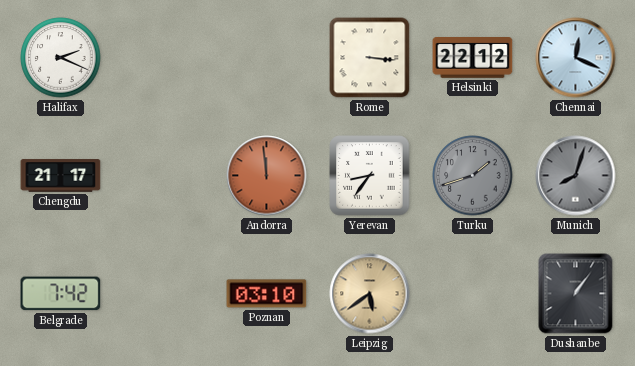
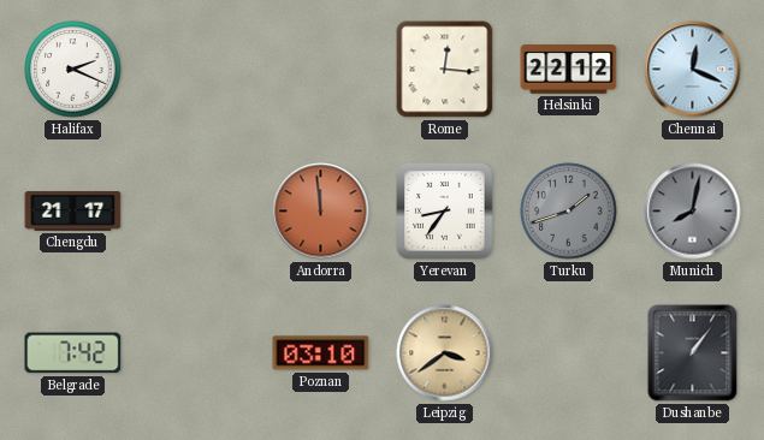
Rome: 3:16 -> 12:16 (445, 70)
Munich: 8:03 -> 8:02 (693, 212)
Leipzig: 5:39 -> 3:39 (445, 353)
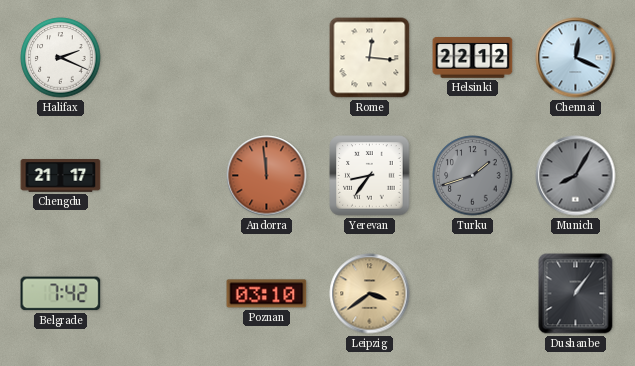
Munich: 8:02 -> 8:05 (576, 176)
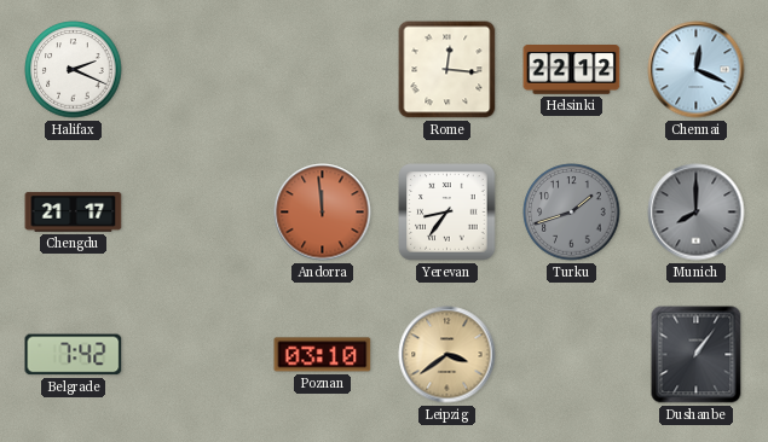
Munich: 8:05 -> 8:00 (697, 213)
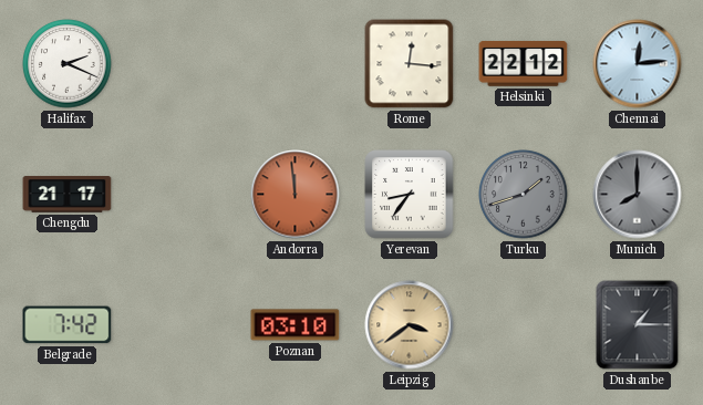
Chennai: 12:19 -> 12:14 (638, 64)
Dushanbe: 1:06 -> 1:15 (638, 325)
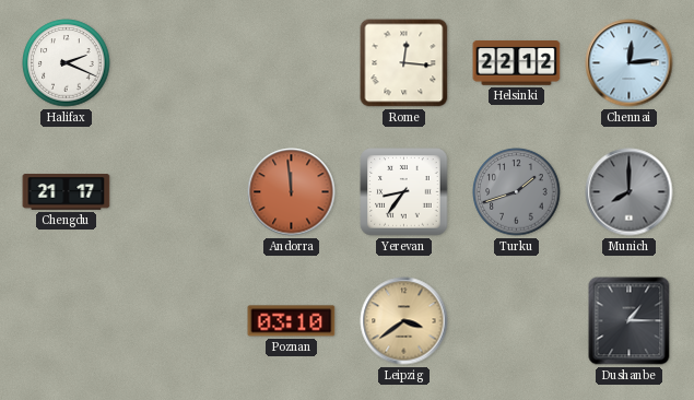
Belgrade: 7:42 -> none (68, 325)
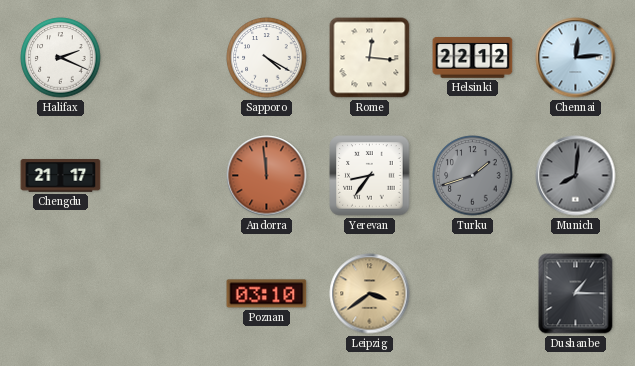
Sapporo: none -> 4:20 (267, 58)
Munich: 8:00 -> 8:01 (576, 176)
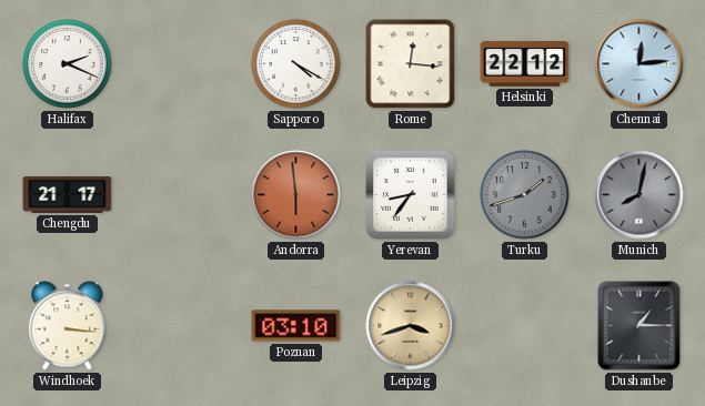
Andorra: 11:59 -> 5:59 (296, 195)
Munich: 8:01 -> 8:02 (639, 195)
Windhoek: none -> 3:16 (68, 326)
Leipzig: 3:39 -> 3:42 (411, 326)
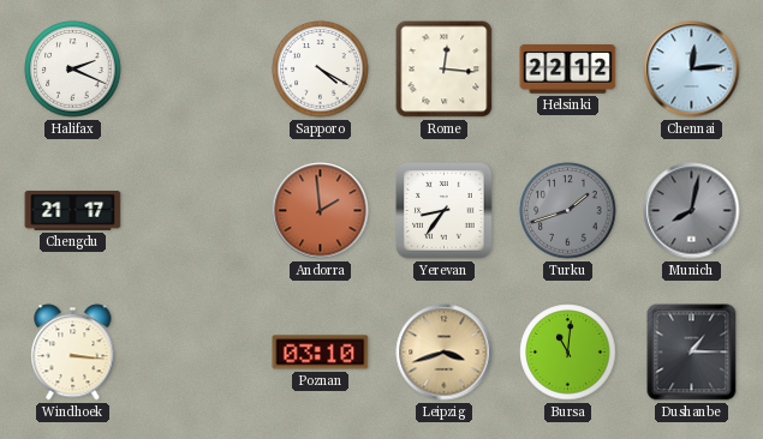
Andorra: 5:59 -> 1:59 (321, 211)
Bursa: none -> 11:01 (568, 353)
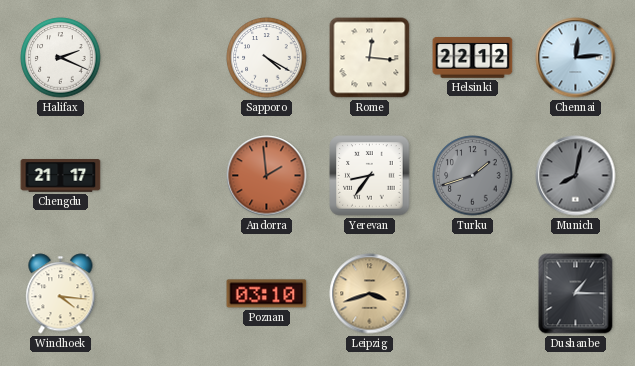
Windhoek: 3:16 -> 4:16 (61, 294)
Bursa: 11:01 -> none (568, 353)
